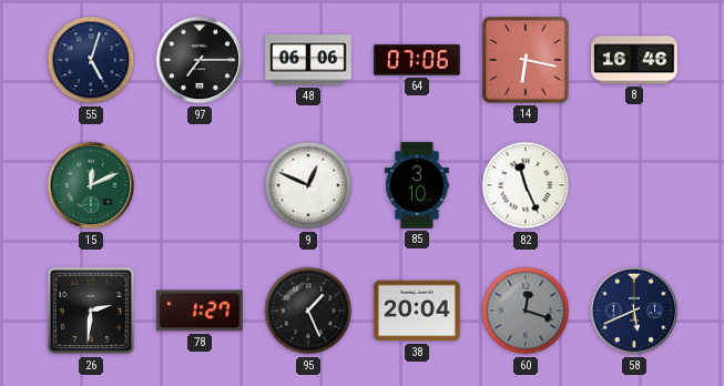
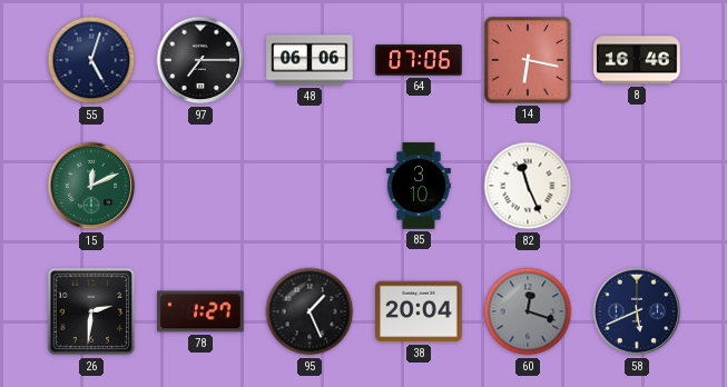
9: 12:49 -> none (308, 185)
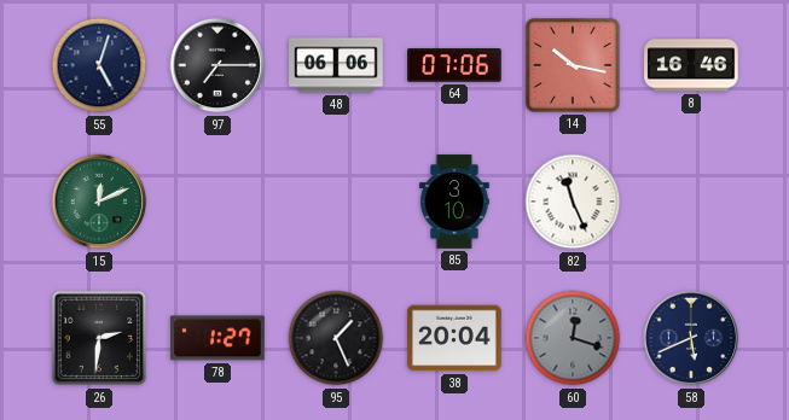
14: 6:17 -> 10:17 (573, 65)
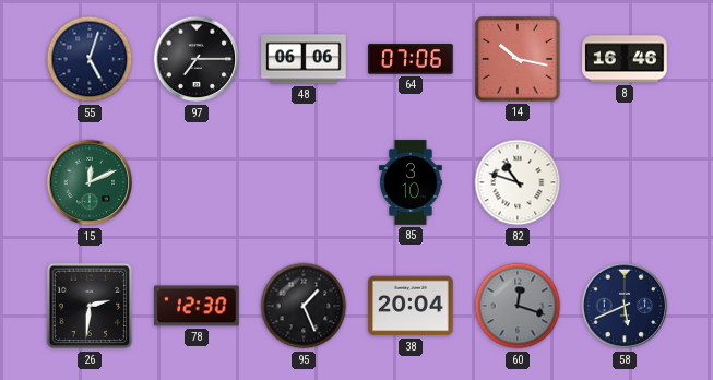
82: 11:26 -> 10:48 (518, 182)
78: 1:27 -> 12:30 (197, 306)
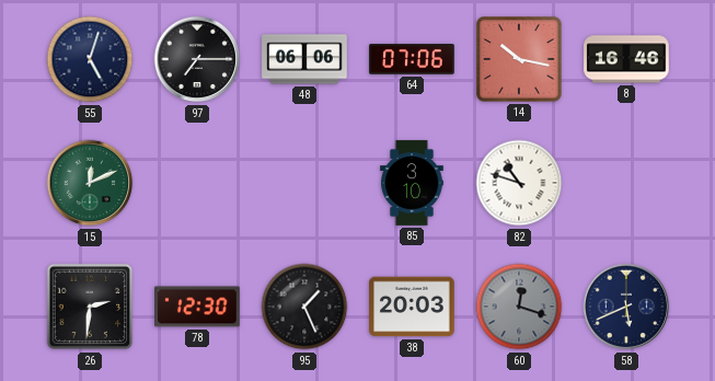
38: 20:04 -> 20:03 (412, 307)
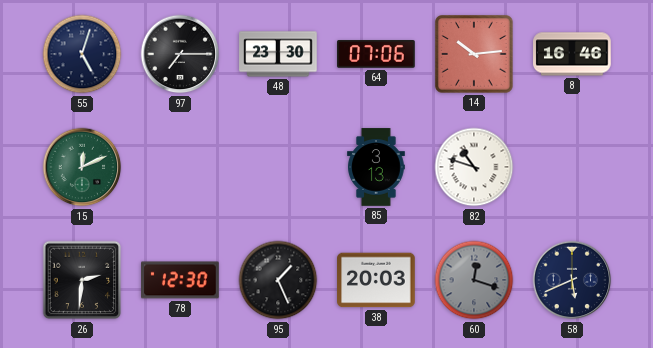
48: 06:06 -> 23:30 (278, 54)
14: 10:17 -> 10:14 (474, 54)
85: 3:10 -> 3:13 (376, 167)
